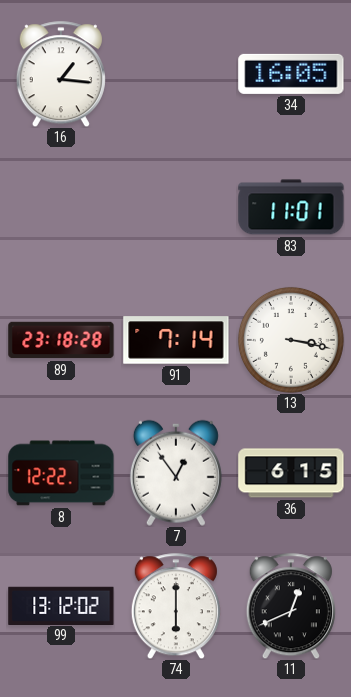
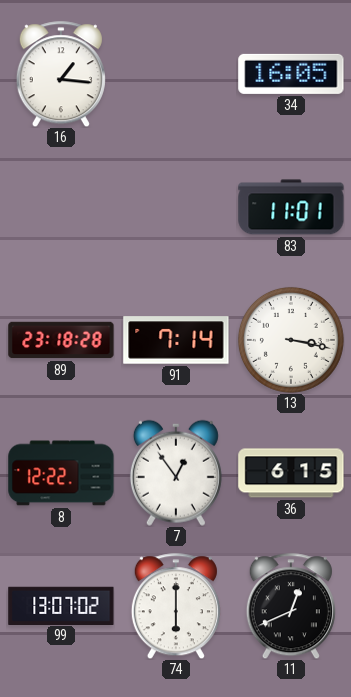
99: 13:12 -> 13:07 (61, 605)
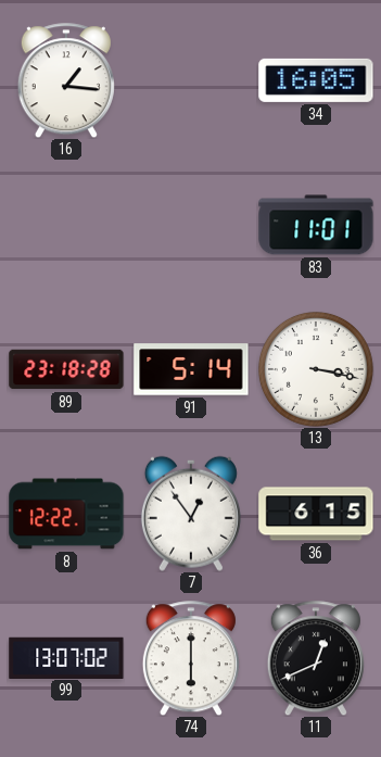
91: 7:14 -> 5:14 (191, 369)
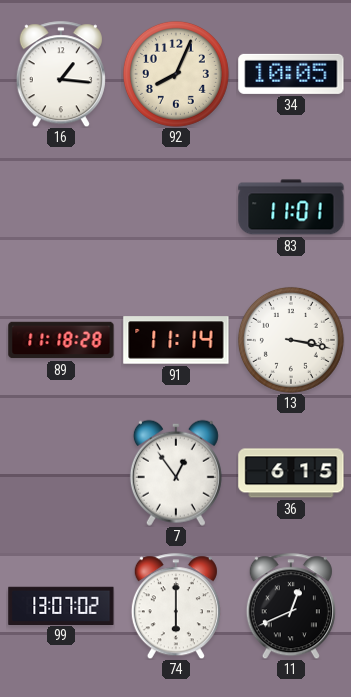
92: none -> 8:04 (176, 74)
34: 16:05 -> 10:05 (291, 74)
89: 23:18 -> 11:18 (61, 340)
91: 5:14 -> 11:14 (176, 340)
8: 12:22 -> none (66, 514)
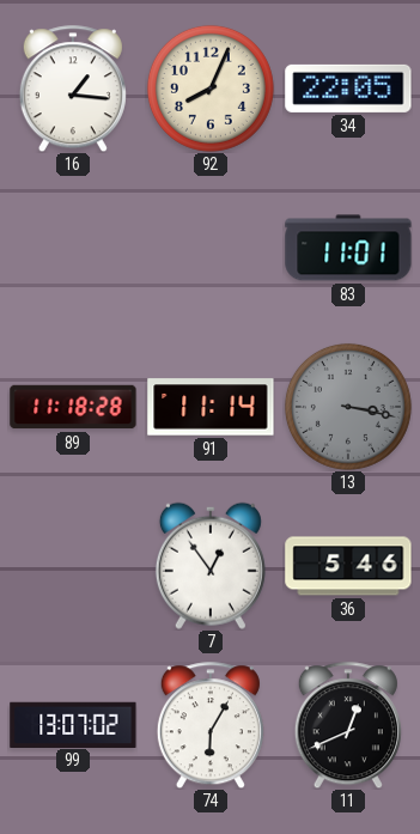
34: 10:05 -> 22:05 (348, 89)
13 dial: white -> grey (348, 407)
36: 6:15 -> 5:46 (348, 566)
74: 6:00 -> 6:05 (211, 725)
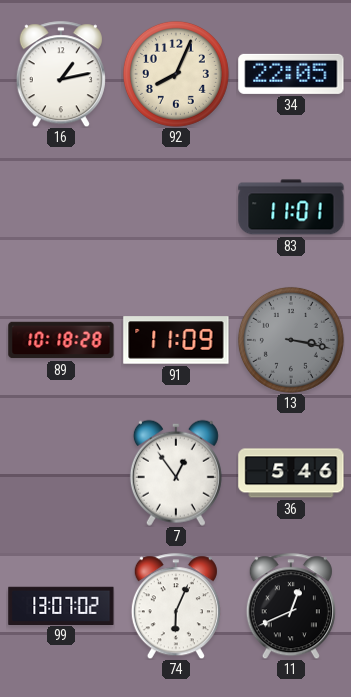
16: 1:16 -> 1:13 (61, 74)
89: 11:18 -> 10:18 (61, 340)
91: 11:14 -> 11:09 (176, 340)
74: 6:05 -> 6:04 (176, 606)
